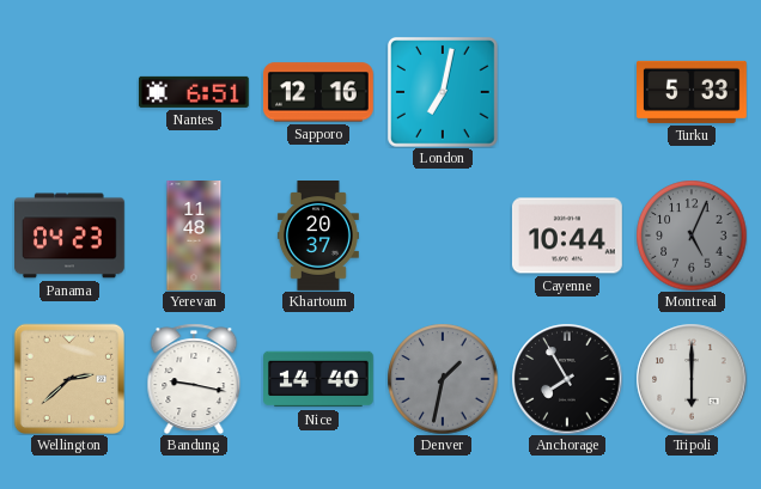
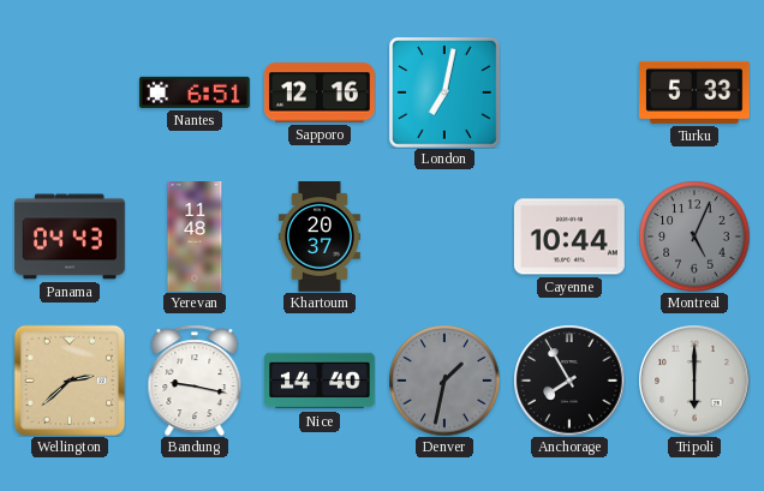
Panama: 04:23 -> 04:43 (71, 236)
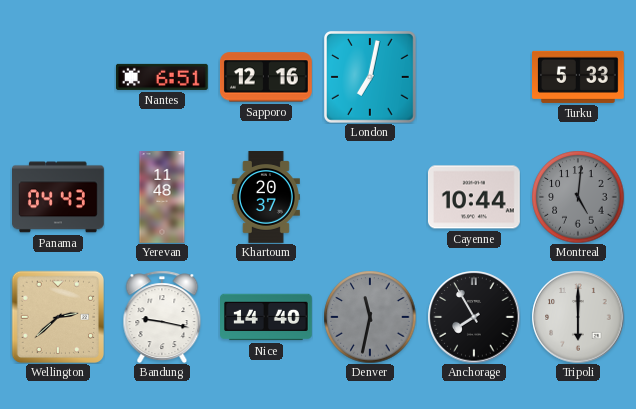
Montreal: 5:04 -> 5:01 (578, 197)
Denver: 1:32 -> 11:32 (370, 317)
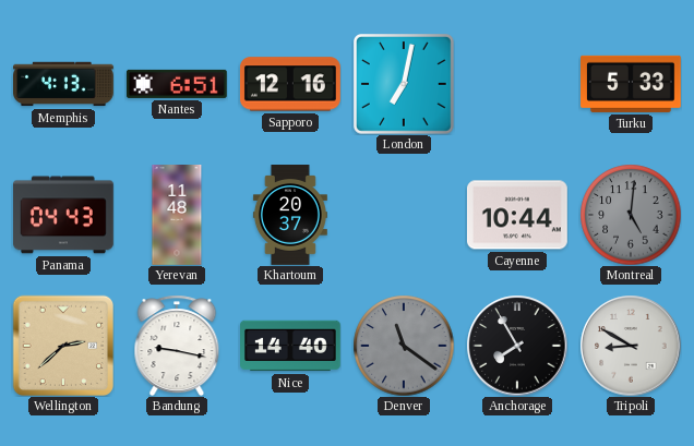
Memphis: none -> 4:13 (64, 84)
Denver: 11:32 -> 11:21 (404, 346)
Tripoli: 6:00 -> 8:50 (631, 346)
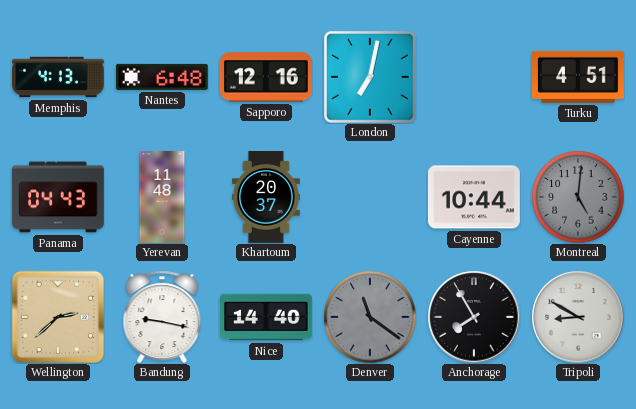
Nantes: 6:51 -> 6:48 (162, 77)
Turku: 5:33 -> 4:51 (579, 77)
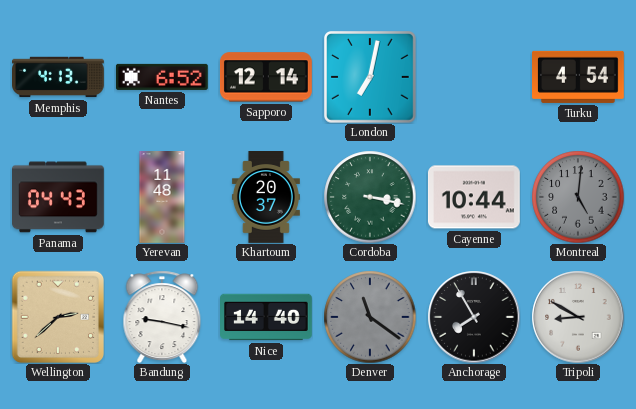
Nantes: 6:48 -> 6:52 (162, 77)
Sapporo: 12:16 -> 12:14 (266, 77)
Turku: 4:51 -> 4:54 (579, 77)
Cordoba: none -> 3:17 (370, 197)
